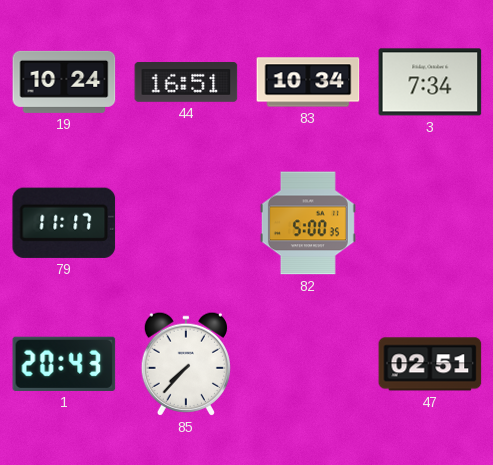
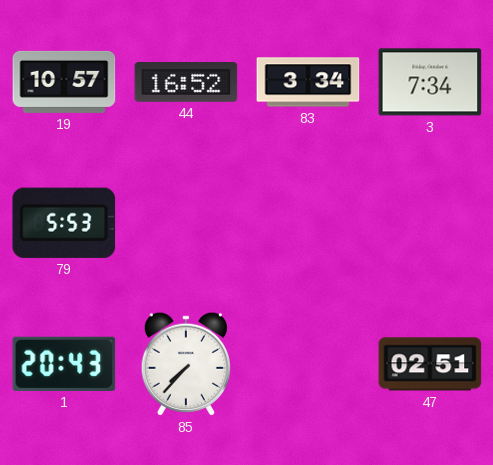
19: 10:24 -> 10:57 (64, 82)
44: 16:51 -> 16:52 (186, 83)
83: 10:34 -> 3:34 (308, 82)
79: 11:17 -> 5:53 (64, 223)
82: 5:00 -> none (308, 223)
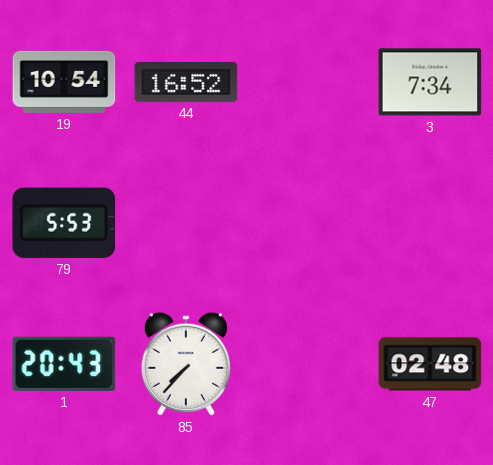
19: 10:57 -> 10:54 (64, 82)
83: 3:34 -> none (308, 82)
47: 02:51 -> 02:48 (430, 364)
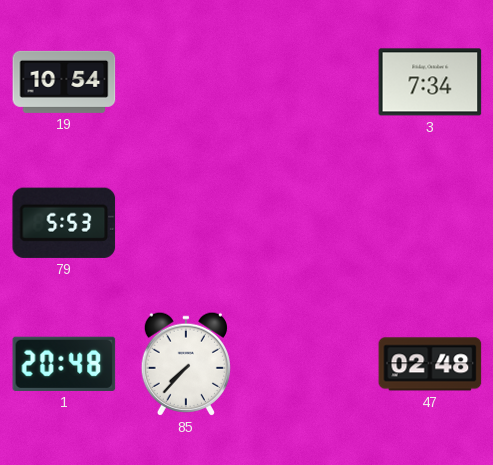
44: 16:52 -> none (186, 83)
1: 20:43 -> 20:48 (64, 364)
